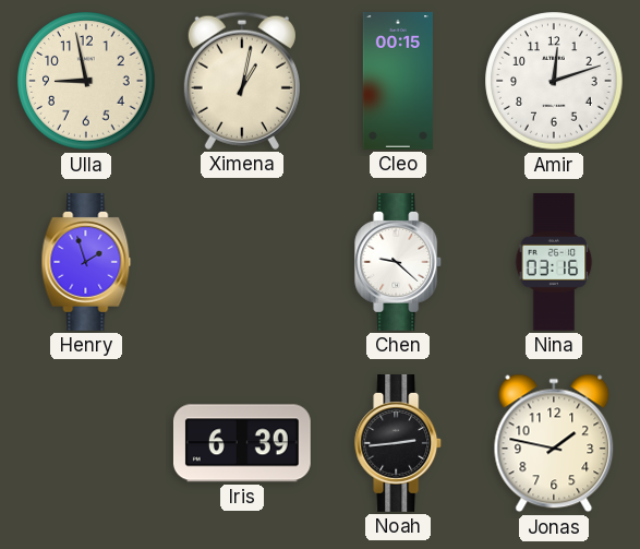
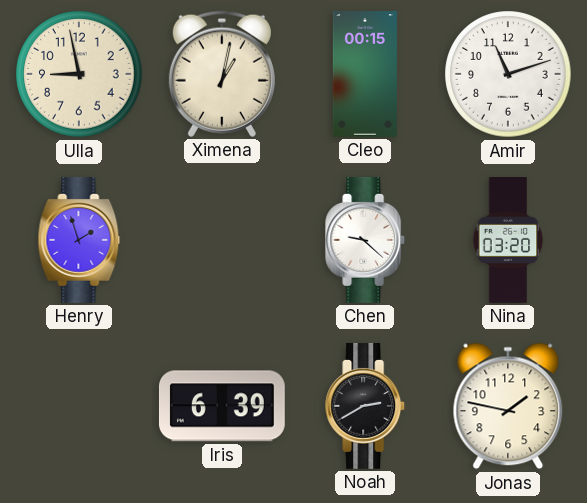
Amir: 12:12 -> 11:12 (508, 74)
Nina: 03:16 -> 03:20 (508, 241)
Noah: 2:44 -> 2:40 (366, 407)
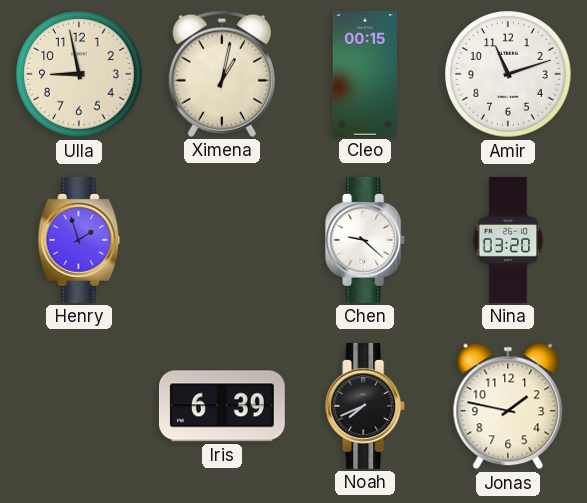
Noah: 2:40 -> 7:41 (366, 407)
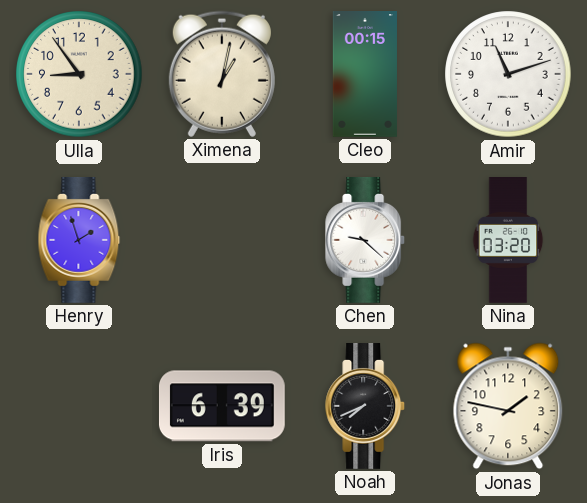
Ulla: 8:58 -> 8:54 (79, 74)
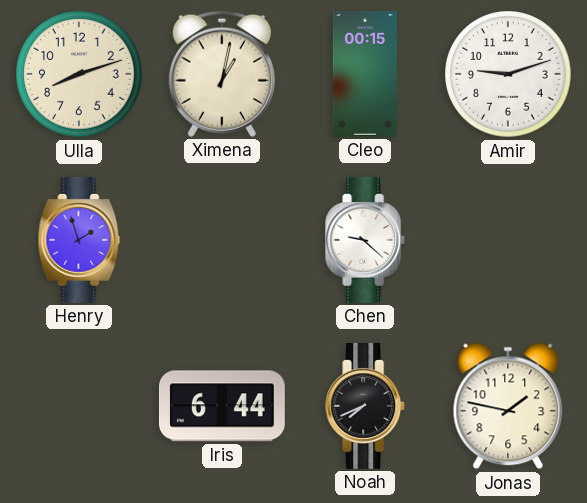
Ulla: 8:54 -> 8:12 (79, 74)
Amir: 11:12 -> 9:12 (508, 74)
Nina: 03:20 -> none (508, 241)
Iris: 6:39 -> 6:44 (222, 406)
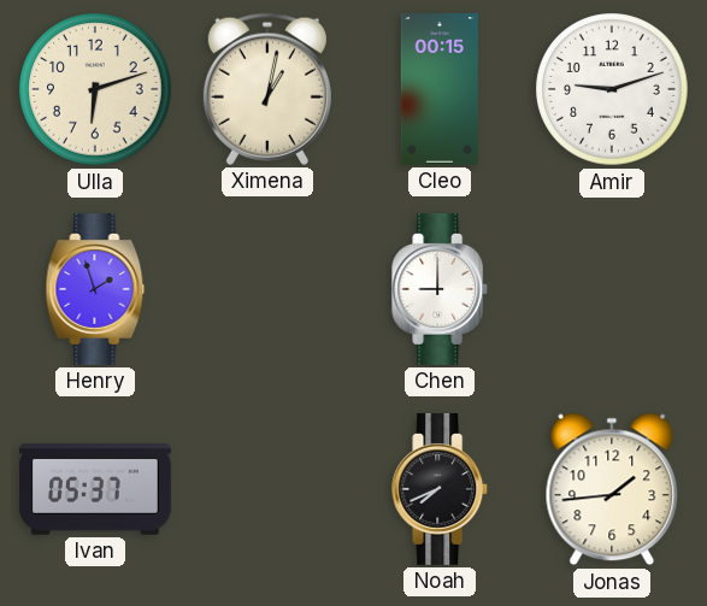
Ulla: 8:12 -> 6:12 (95, 89)
Chen: 9:22 -> 9:00 (441, 290)
Ivan: none -> 05:37 (96, 489)
Iris: 6:44 -> none (222, 406)
Jonas: 1:47 -> 1:44 (612, 489)
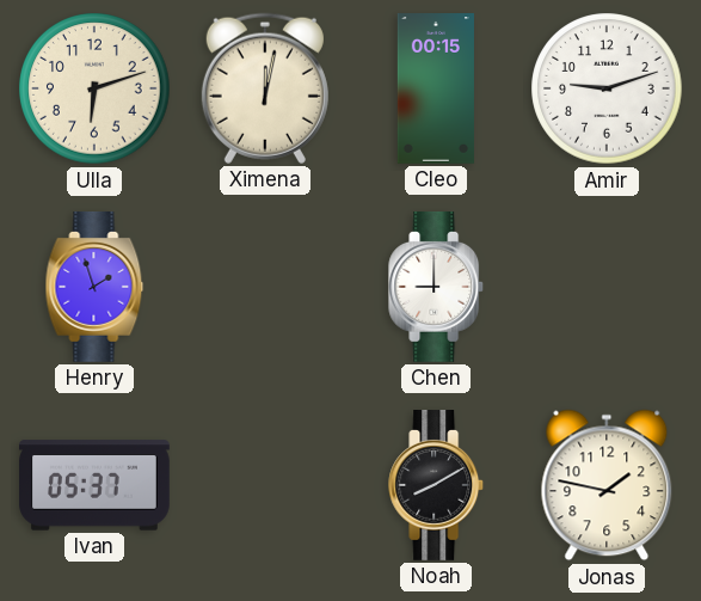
Ximena: 1:02 -> 12:02 (265, 88)
Noah: 7:41 -> 8:10 (437, 486)
Jonas: 1:44 -> 1:47 (607, 485)
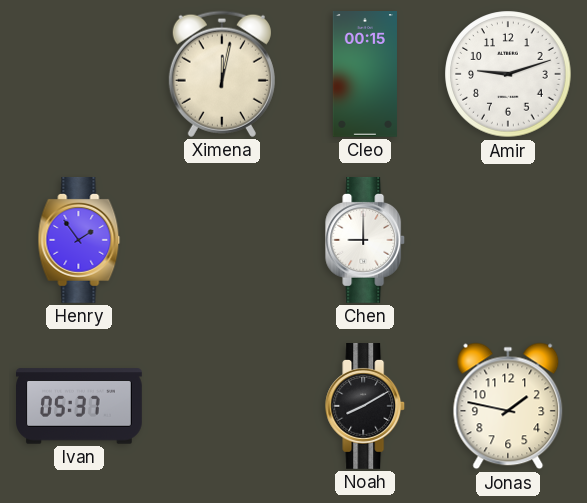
Ulla: 6:12 -> none (94, 88)
Henry: 1:57 -> 1:54 (79, 241)
